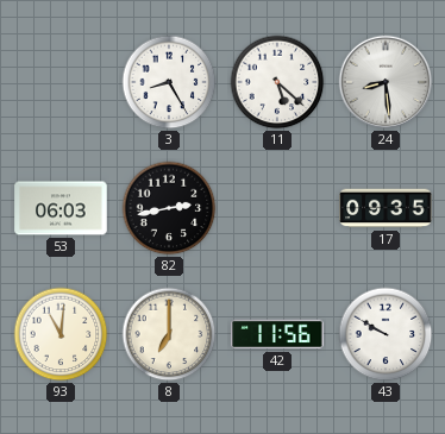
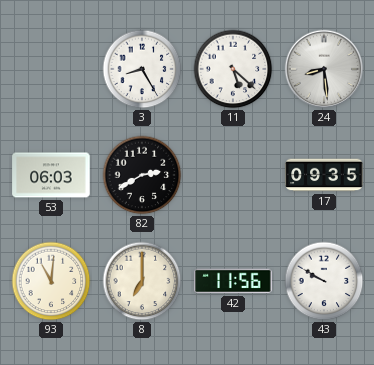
82: 2:43 -> 2:40 (142, 175)
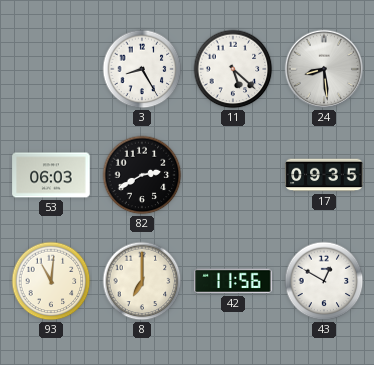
43: 9:50 -> 12:50 (324, 281)
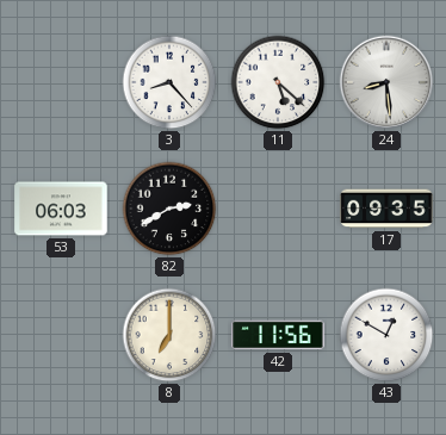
3: 8:25 -> 8:23 (169, 82)
93: 11:01 -> none (51, 281)
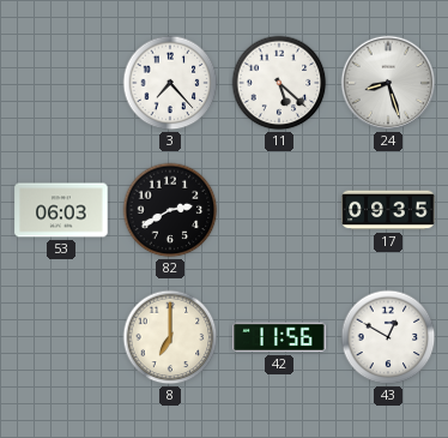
3: 8:23 -> 7:23 (170, 83)
24: 8:29 -> 8:27 (388, 83)
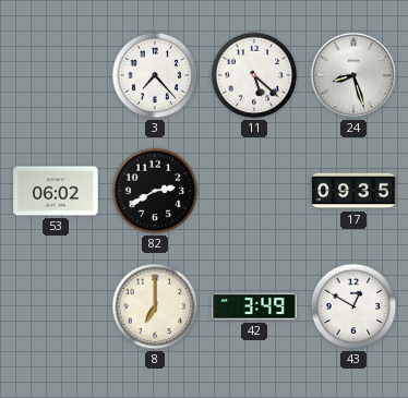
53: 06:03 -> 06:02 (56, 191)
42: 11:56 -> 3:49 (254, 306)
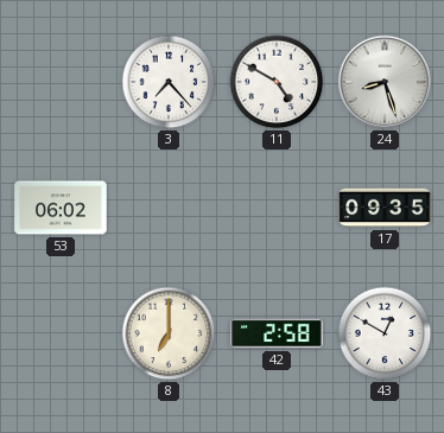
11: 5:22 -> 4:50 (277, 82)
82: 2:40 -> none (155, 191)
42: 3:49 -> 2:58 (277, 333)
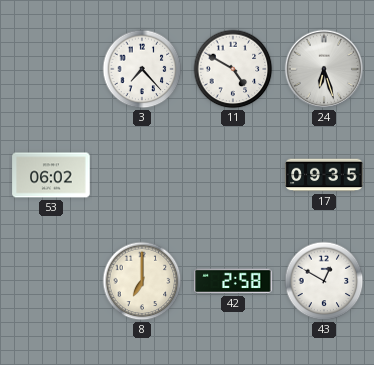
24: 8:27 -> 6:27 (324, 69)
